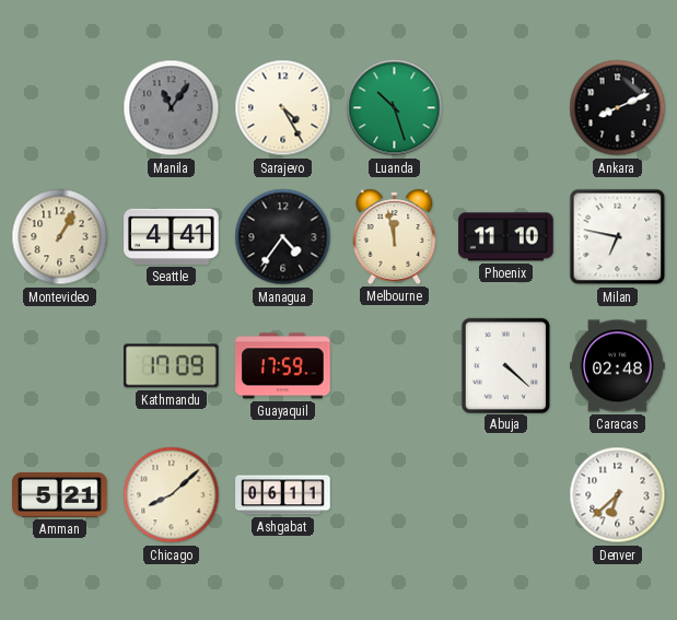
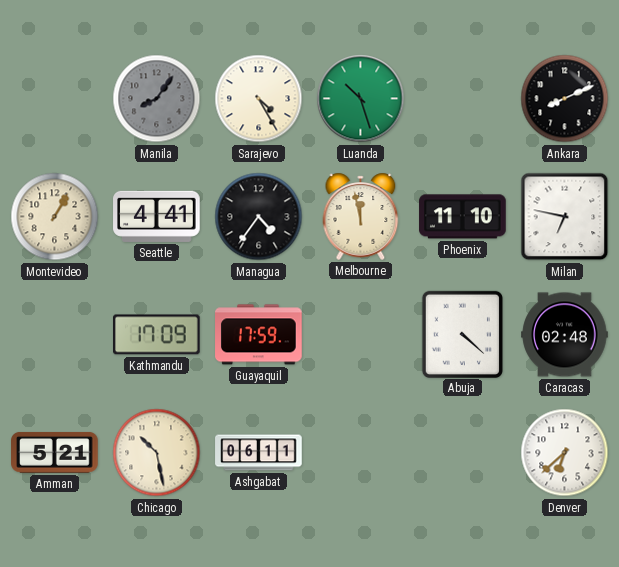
Manila: 11:06 -> 8:06 (157, 99)
Chicago: 8:08 -> 10:28 (157, 453)
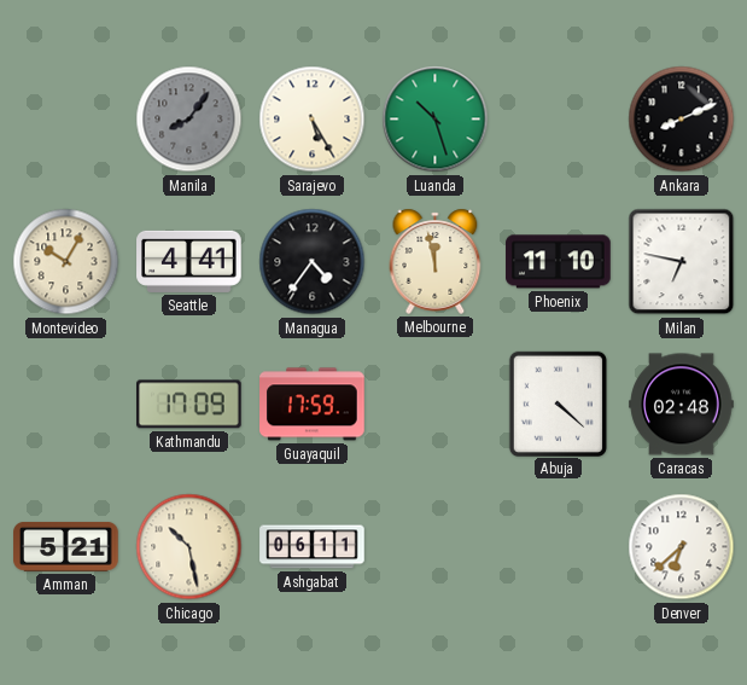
Sarajevo: 4:25 -> 5:25 (313, 120)
Montevideo: 1:05 -> 10:05 (66, 262)
